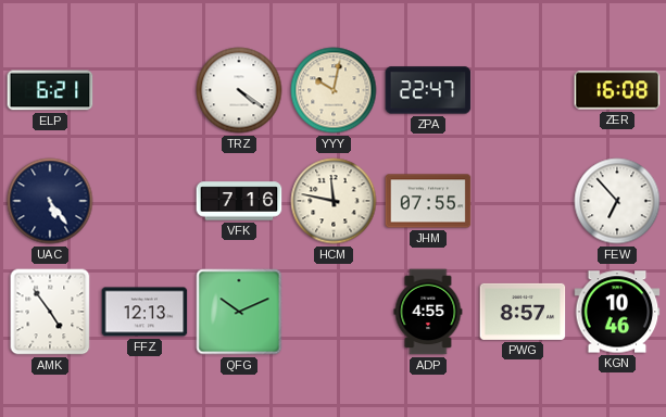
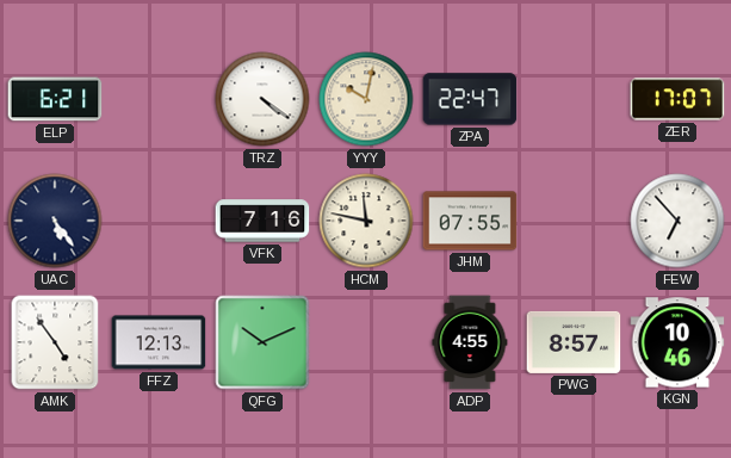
ZER: 16:08 -> 17:07 (677, 99)
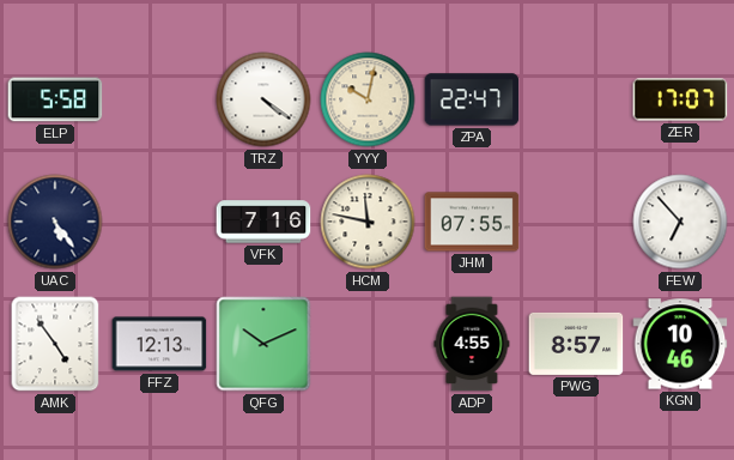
ELP: 6:21 -> 5:58 (55, 99)
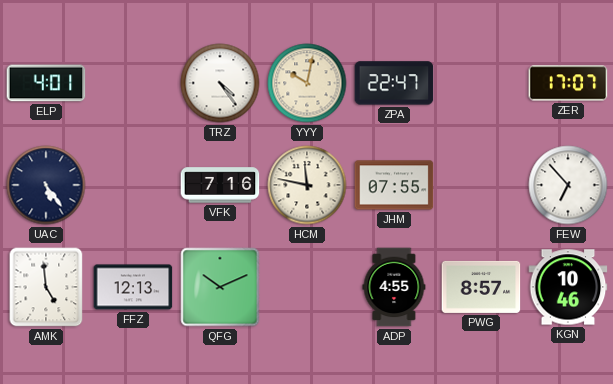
ELP: 5:58 -> 4:01 (46, 83)
TRZ: 4:21 -> 4:24 (220, 83)
AMK: 4:54 -> 4:59 (46, 287)
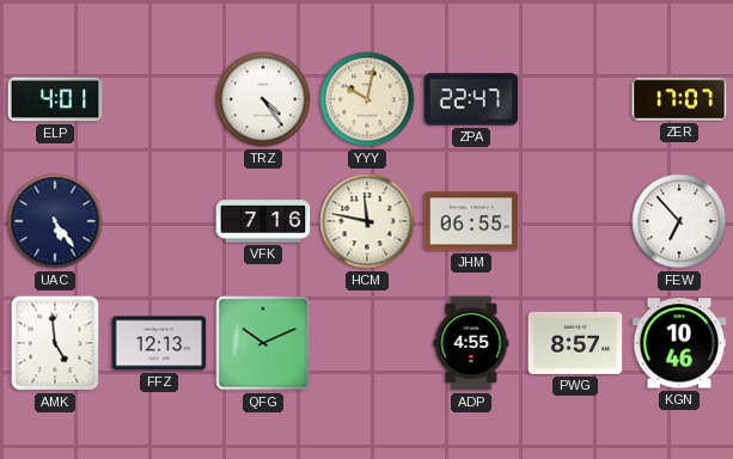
JHM: 07:55 -> 06:55 (471, 221)
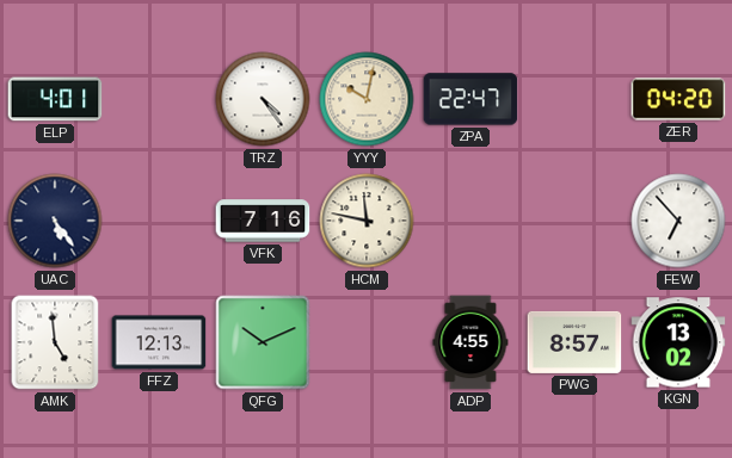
ZER: 17:07 -> 04:20 (678, 99)
JHM: 06:55 -> none (471, 221)
KGN: 10:46 -> 13:02 (678, 342)
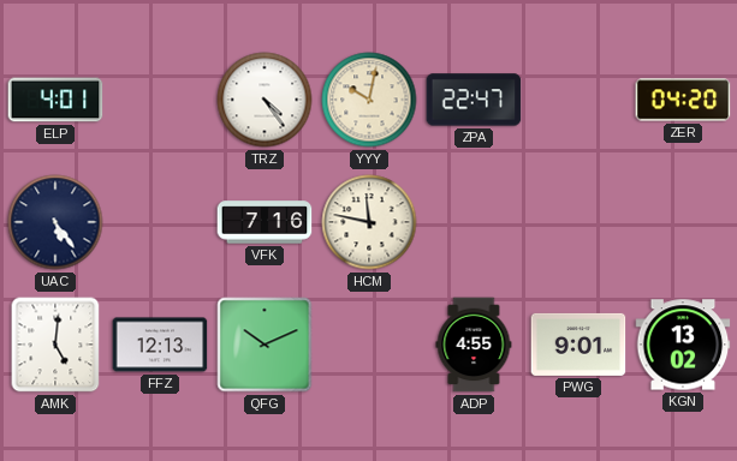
FEW: 6:53 -> none (678, 221)
AMK: 4:59 -> 5:01 (55, 345)
PWG: 8:57 -> 9:01 (578, 345)
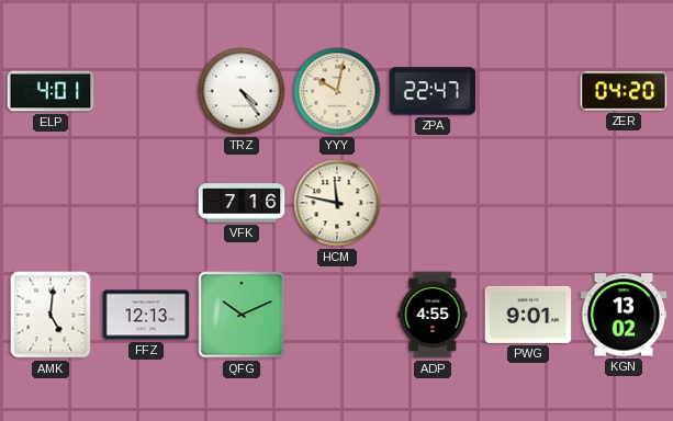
UAC: 5:24 -> none (55, 222)
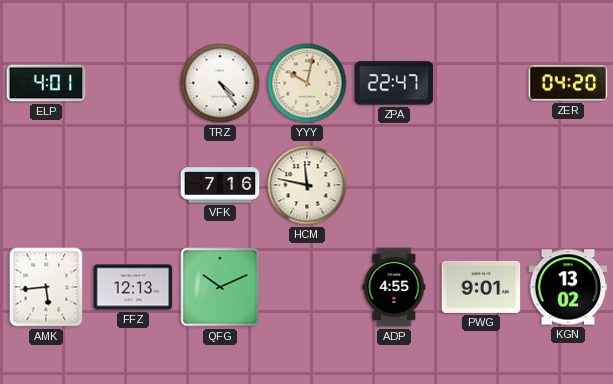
AMK: 5:01 -> 5:44 (46, 287)
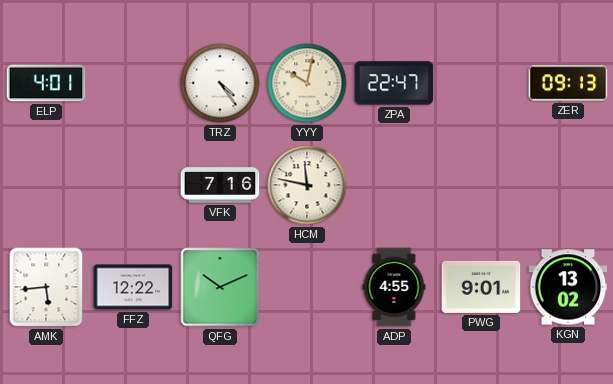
ZER: 04:20 -> 09:13 (568, 83)
FFZ: 12:13 -> 12:22 (133, 287)
